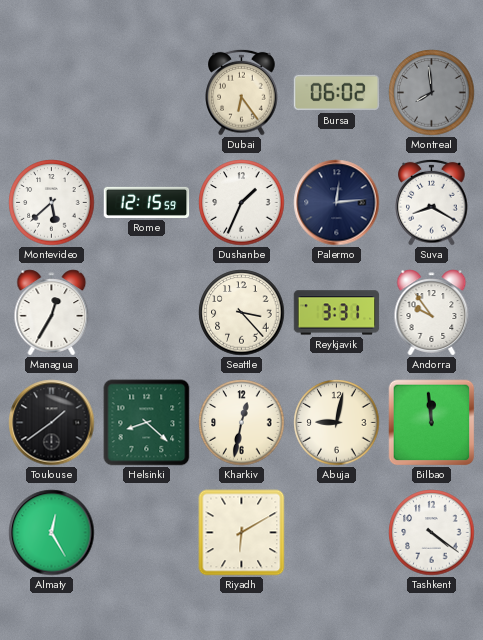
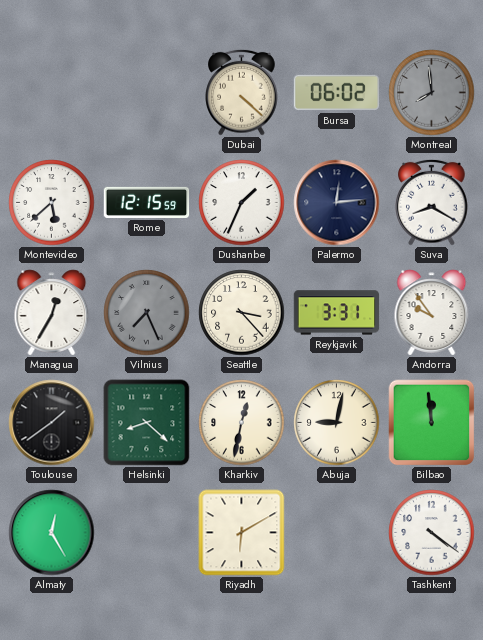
Dubai: 6:24 -> 4:22 (242, 92)
Vilnius: none -> 7:26 (147, 313)
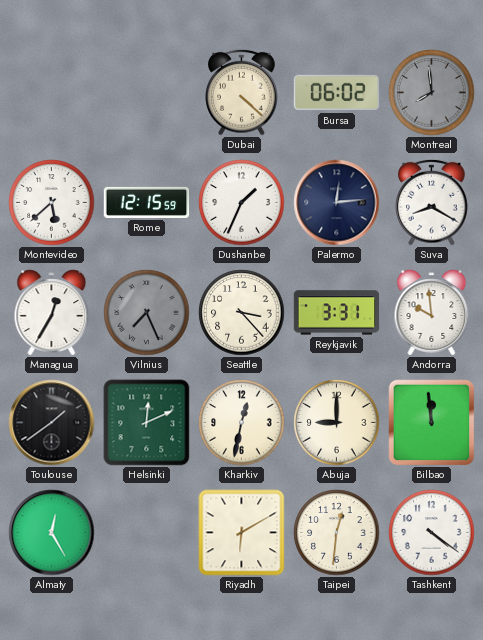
Andorra: 9:54 -> 9:59 (432, 313)
Helsinki: 8:22 -> 12:11 (147, 423)
Abuja: 9:02 -> 9:00 (337, 423)
Taipei: none -> 12:31 (337, 533)
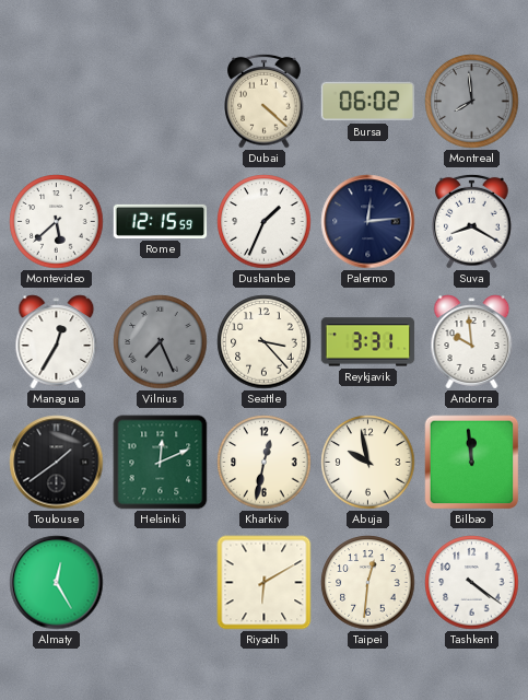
Abuja: 9:00 -> 9:58 (368, 463)
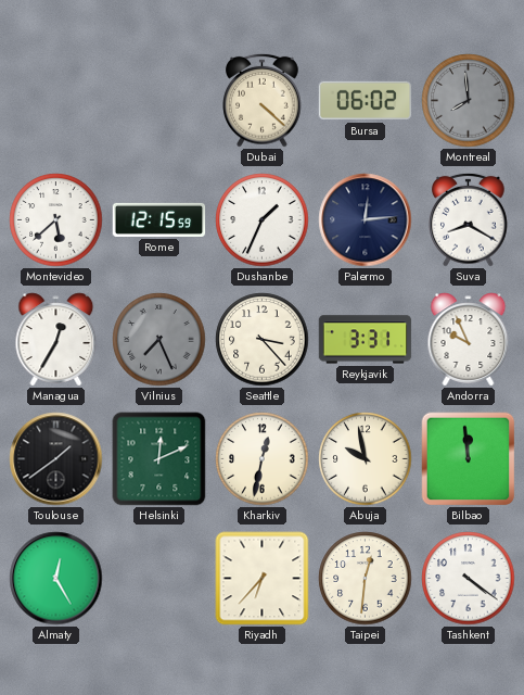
Andorra: 9:59 -> 9:56 (469, 340)
Riyadh: 6:10 -> 6:37 (263, 579)
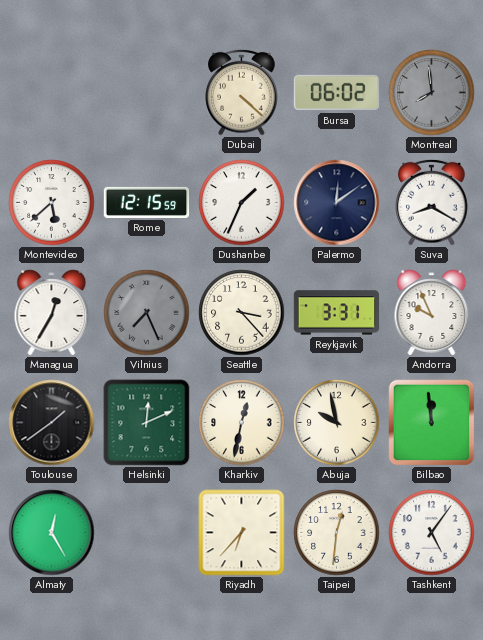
Palermo: 12:14 -> 12:09 (337, 203)
Tashkent: 4:21 -> 5:06 (432, 533)
